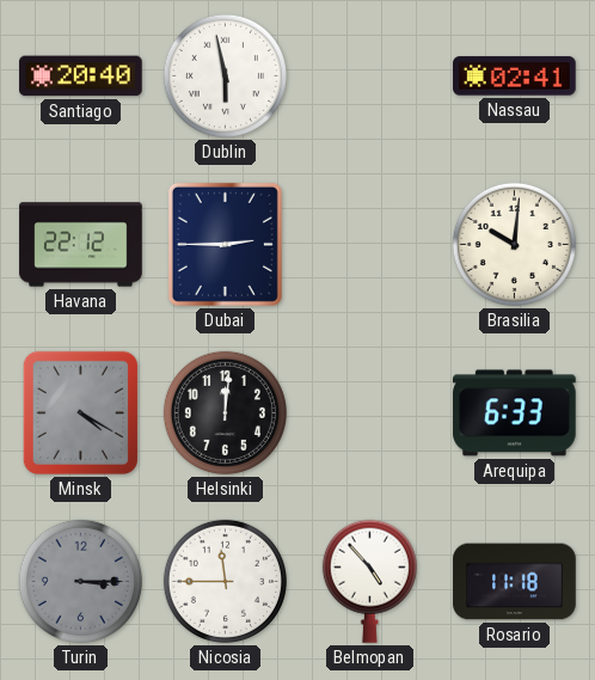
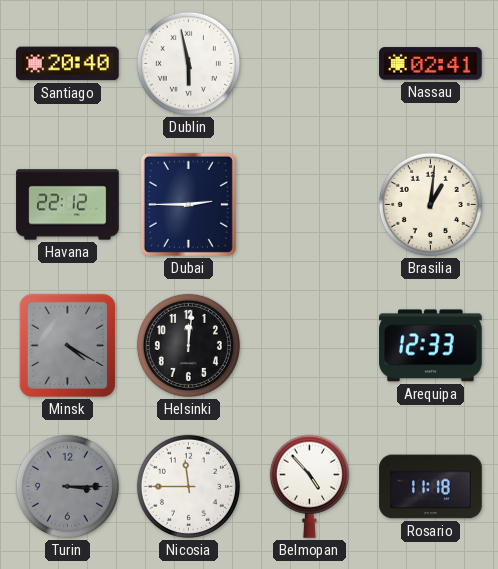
Brasilia: 10:01 -> 1:01 (430, 204)
Arequipa: 6:33 -> 12:33 (431, 346)
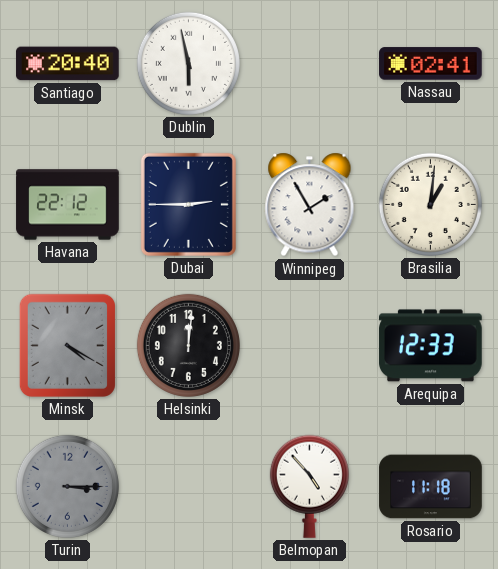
Winnipeg: none -> 1:55 (310, 205)
Nicosia: 11:45 -> none (188, 486)
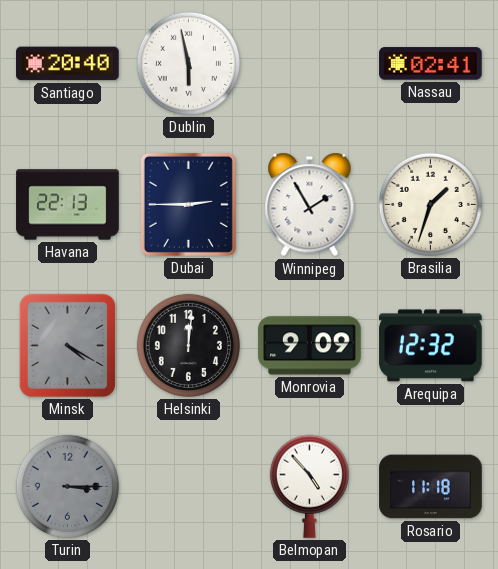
Havana: 22:12 -> 22:13 (68, 205)
Brasilia: 1:01 -> 1:33 (430, 204)
Monrovia: none -> 9:09 (310, 346)
Arequipa: 12:33 -> 12:32 (431, 346)
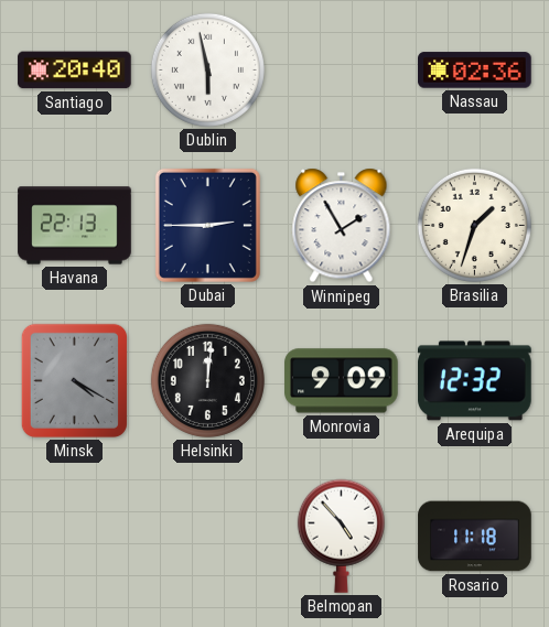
Nassau: 02:41 -> 02:36 (475, 71)
Turin: 3:15 -> none (67, 486)
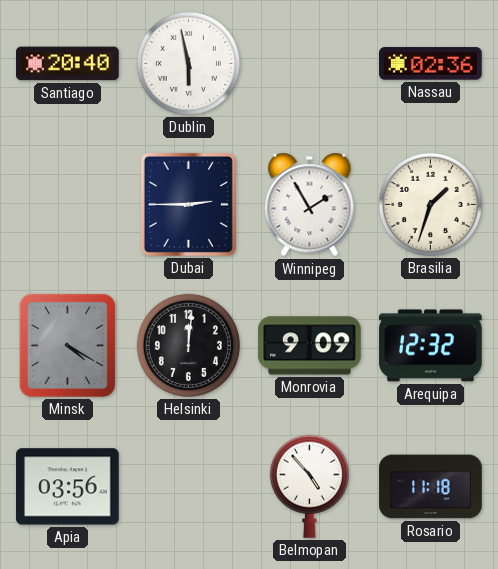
Havana: 22:13 -> none (75, 226)
Apia: none -> 03:56 (68, 487)
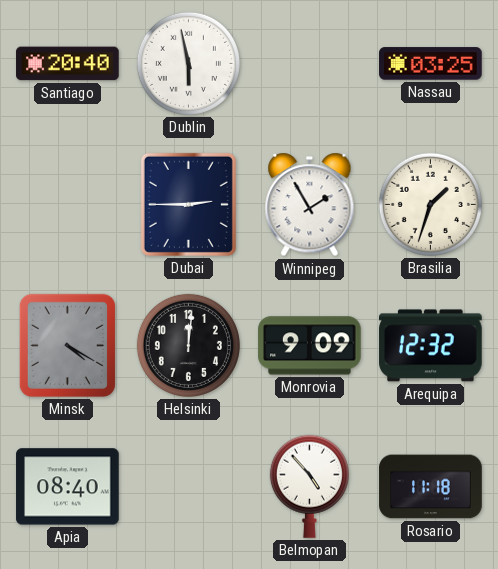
Nassau: 02:36 -> 03:25 (431, 64)
Apia: 03:56 -> 08:40 (68, 487)
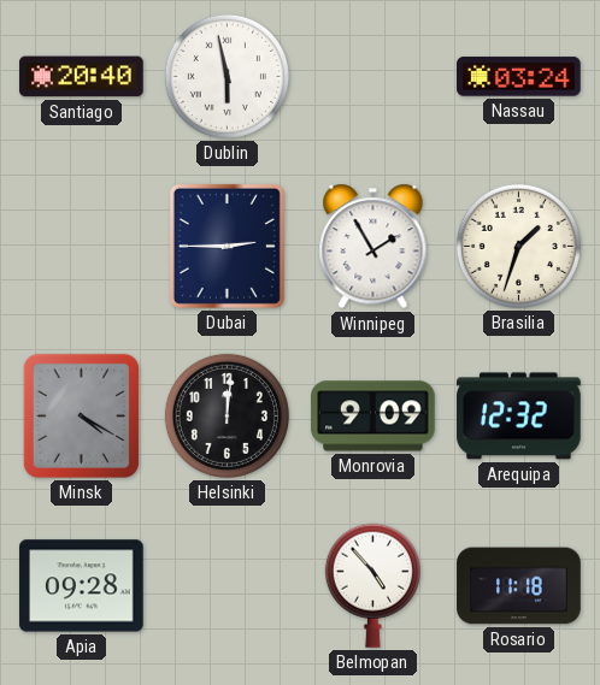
Nassau: 03:25 -> 03:24 (519, 77)
Apia: 08:40 -> 09:28 (82, 586)
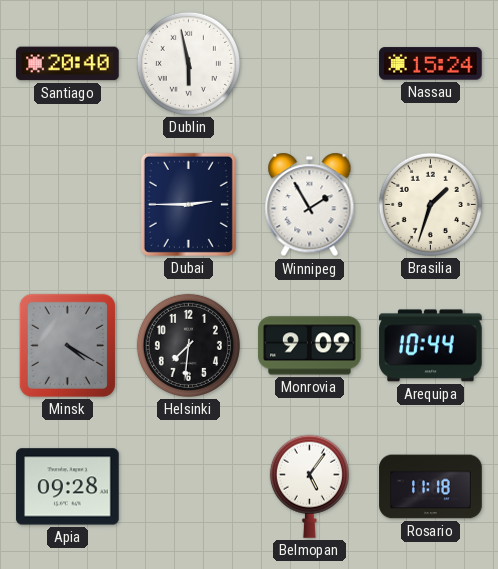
Nassau: 03:24 -> 15:24 (431, 64)
Helsinki: 12:01 -> 7:31 (188, 345)
Arequipa: 12:32 -> 10:44 (431, 346)
Belmopan: 4:53 -> 5:06 (309, 486)
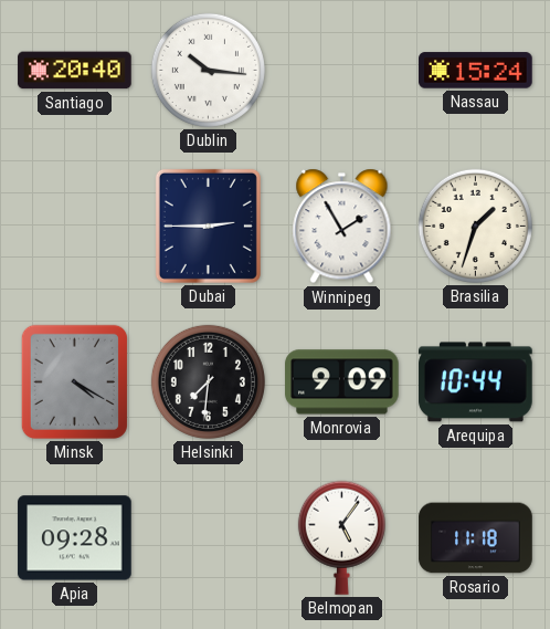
Dublin: 5:58 -> 10:16 (208, 70)
